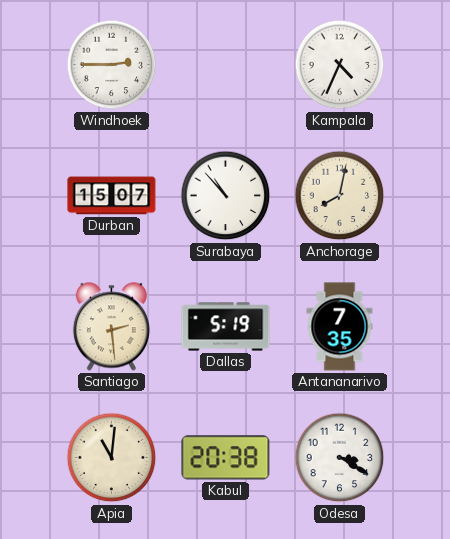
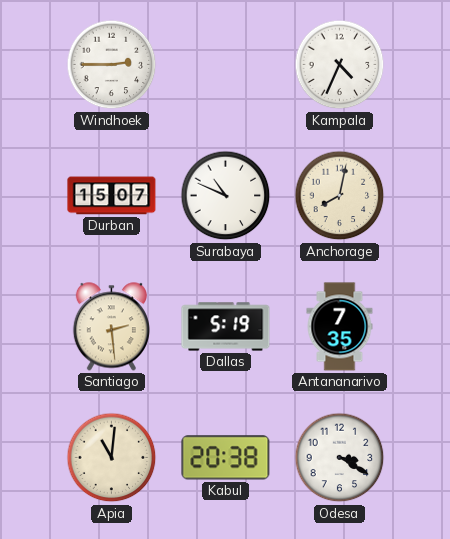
Surabaya: 10:53 -> 10:49 (226, 196)
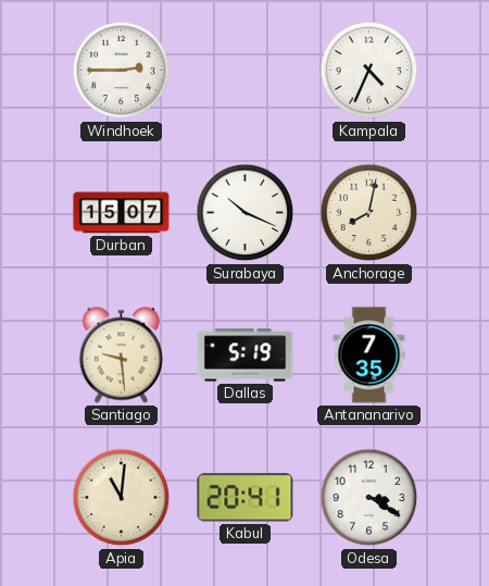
Surabaya: 10:49 -> 10:19 (246, 213)
Santiago: 2:29 -> 9:29 (121, 356)
Kabul: 20:38 -> 20:41 (246, 498)
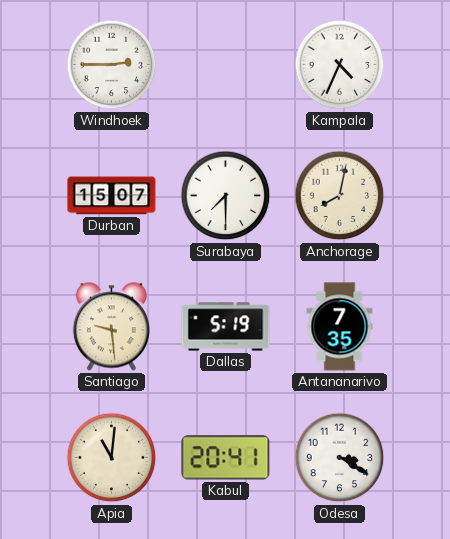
Surabaya: 10:19 -> 7:30 (226, 196)
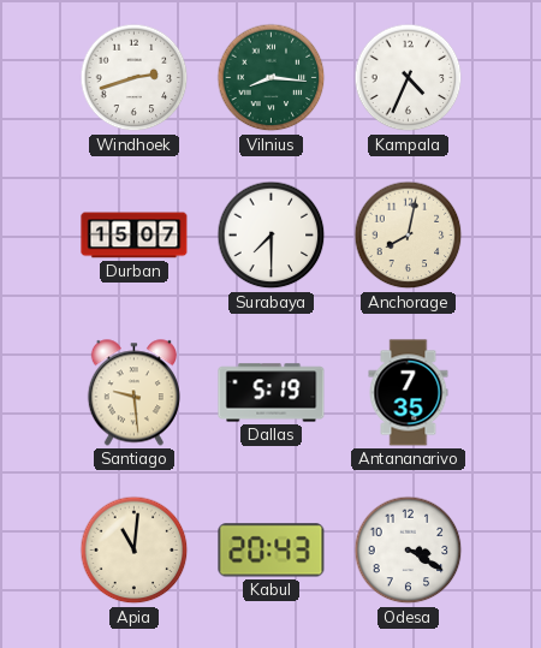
Windhoek: 2:45 -> 2:42 (135, 78)
Vilnius: none -> 8:16 (272, 78)
Kabul: 20:41 -> 20:43 (272, 551)
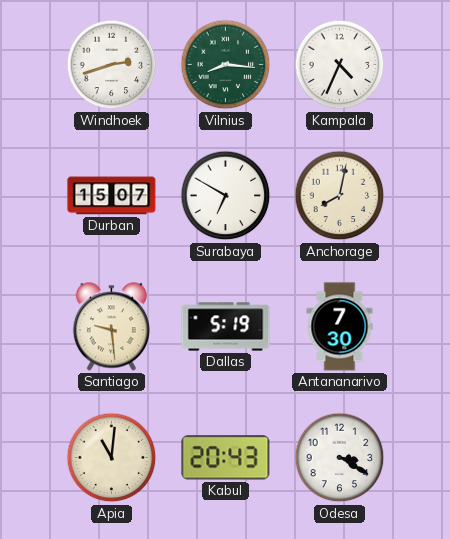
Surabaya: 7:30 -> 6:50 (226, 196)
Antananarivo: 7:35 -> 7:30 (340, 327)
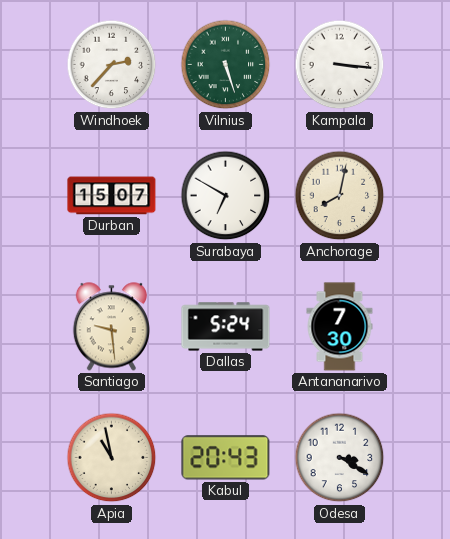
Windhoek: 2:42 -> 2:37 (112, 65)
Vilnius: 8:16 -> 5:27 (226, 65)
Kampala: 4:34 -> 3:16 (340, 65)
Dallas: 5:19 -> 5:24 (226, 327)
Apia: 11:01 -> 10:58 (112, 458)
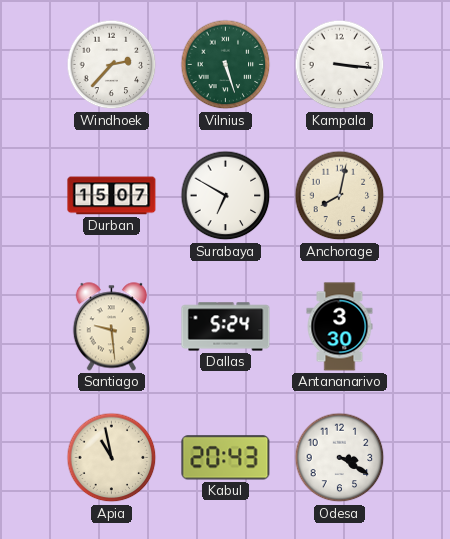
Antananarivo: 7:30 -> 3:30 (340, 327)
